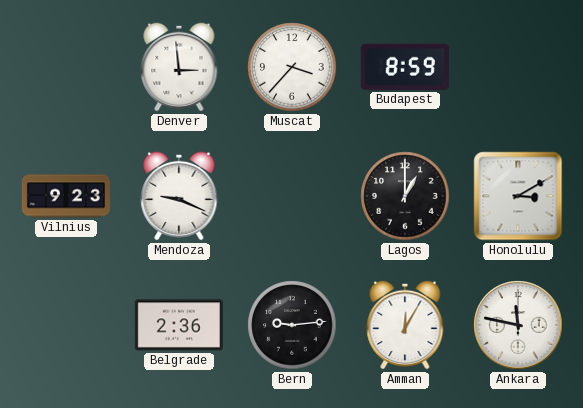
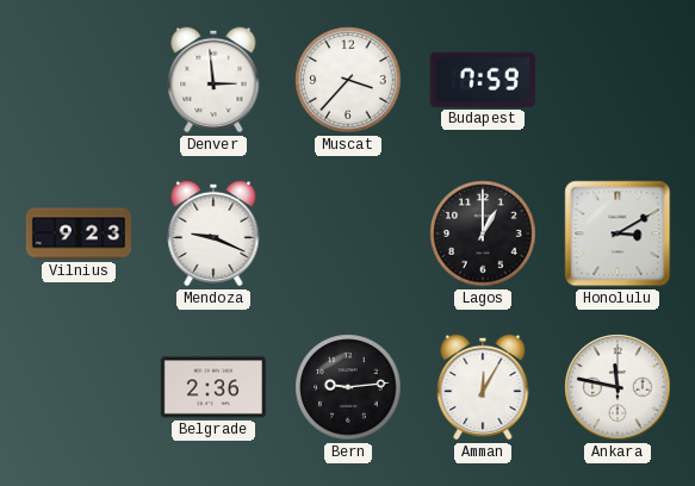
Budapest: 8:59 -> 7:59 (483, 80)
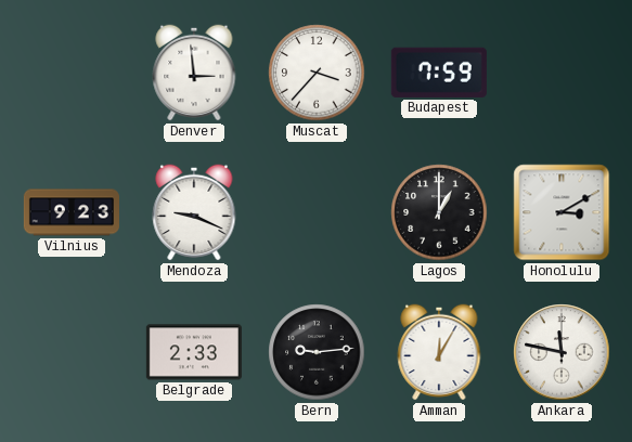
Belgrade: 2:36 -> 2:33 (194, 352)
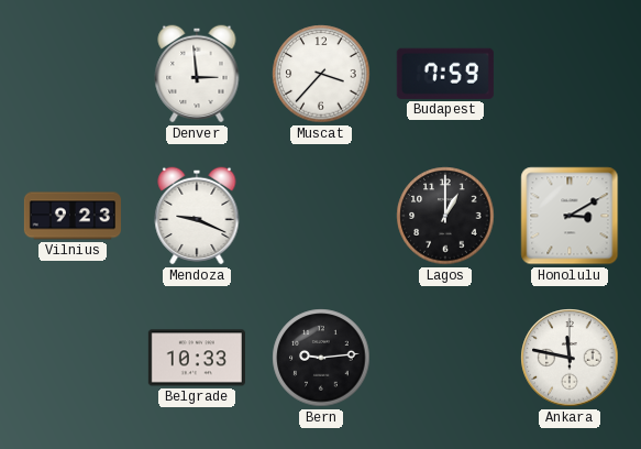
Belgrade: 2:33 -> 10:33 (197, 358)
Amman: 12:05 -> none (439, 352)
